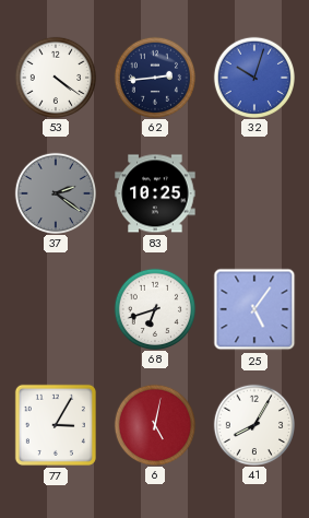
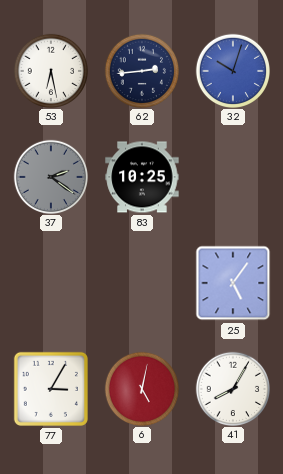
53: 4:21 -> 6:28 (50, 70)
68: 6:42 -> none (154, 308)
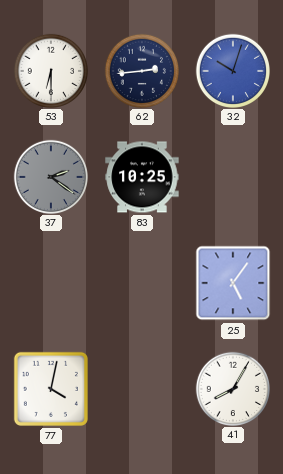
53: 6:28 -> 6:30 (50, 70)
77: 3:05 -> 4:02 (51, 389)
6: 5:02 -> none (141, 388)
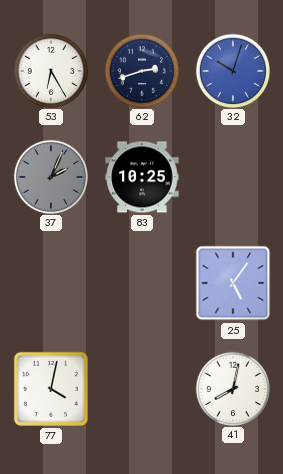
53: 6:30 -> 6:25 (50, 70)
62: 2:44 -> 2:42 (141, 70)
37: 2:21 -> 2:04 (50, 176)
41: 8:05 -> 8:02 (232, 388)
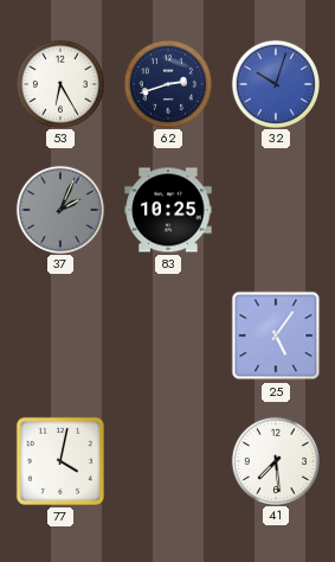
41: 8:02 -> 7:29 (275, 460)
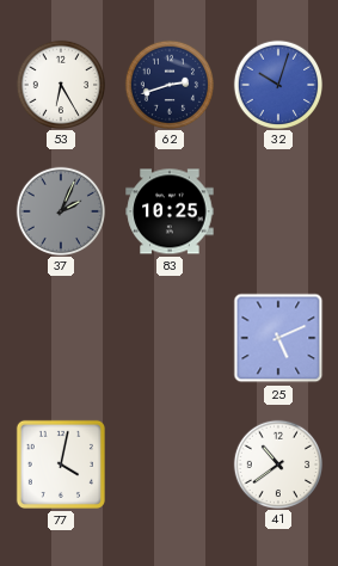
25: 5:06 -> 5:11 (278, 338)
41: 7:29 -> 10:39 (277, 463)
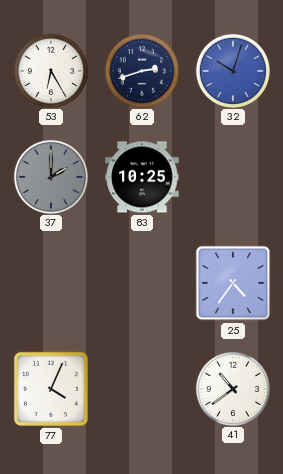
37: 2:04 -> 2:00 (50, 176)
25: 5:11 -> 4:36 (233, 283)
77: 4:02 -> 4:04 (51, 389)
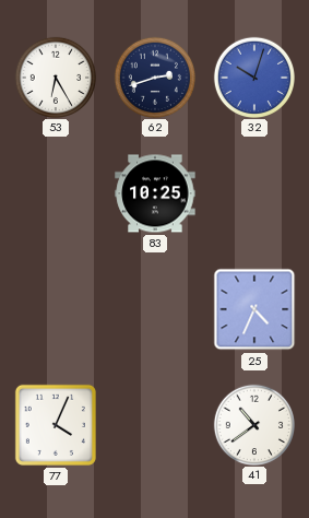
37: 2:00 -> none (50, 176)
25: 4:36 -> 4:34 (254, 309)
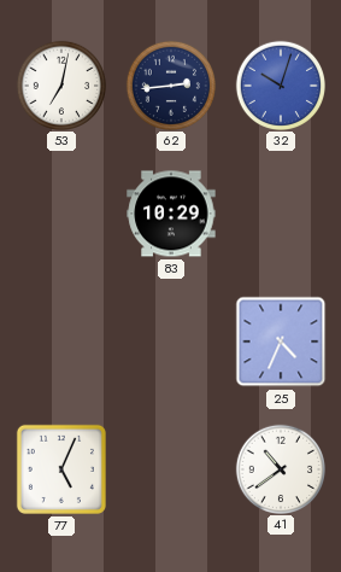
53: 6:25 -> 7:02 (60, 84)
62: 2:42 -> 2:44 (170, 84)
83: 10:25 -> 10:29 (171, 214)
77: 4:04 -> 5:04 (61, 469)
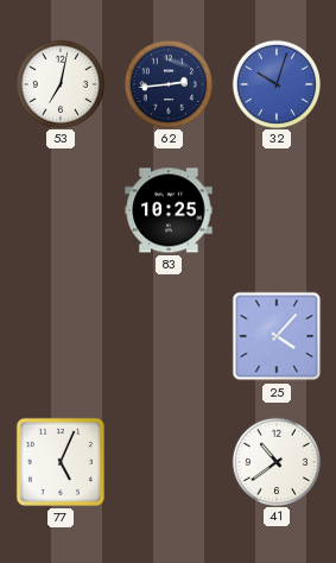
83: 10:29 -> 10:25 (169, 210)
25: 4:34 -> 4:07 (277, 336)
